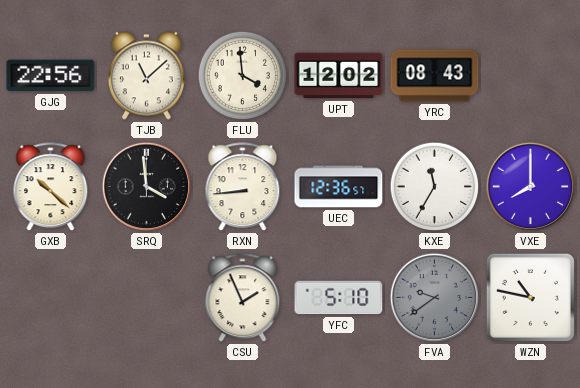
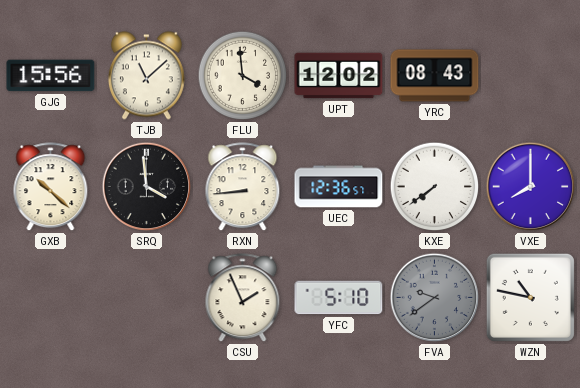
GJG: 22:56 -> 15:56 (51, 76)
KXE: 11:35 -> 7:39 (435, 187)
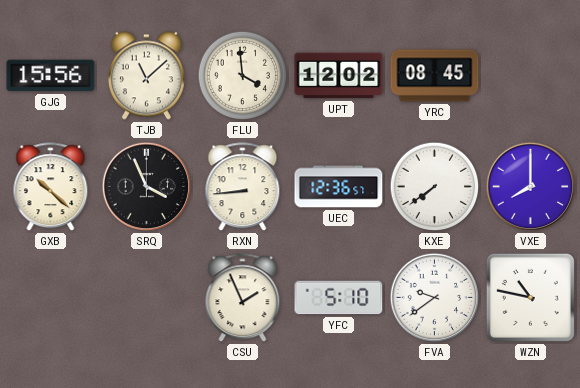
YRC: 08:43 -> 08:45 (435, 76)
SRQ: 3:59 -> 3:56 (147, 187)
FVA dial: grey -> white (435, 298)
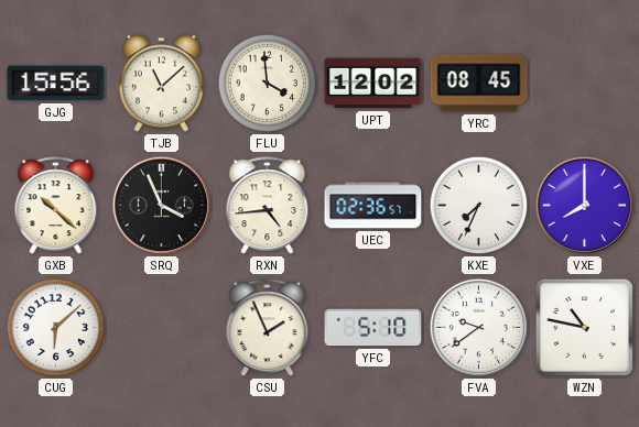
RXN: 8:44 -> 4:44 (268, 206)
UEC: 12:36 -> 02:36 (373, 206)
KXE: 7:39 -> 7:34 (479, 206)
CUG: none -> 6:08 (56, 328)
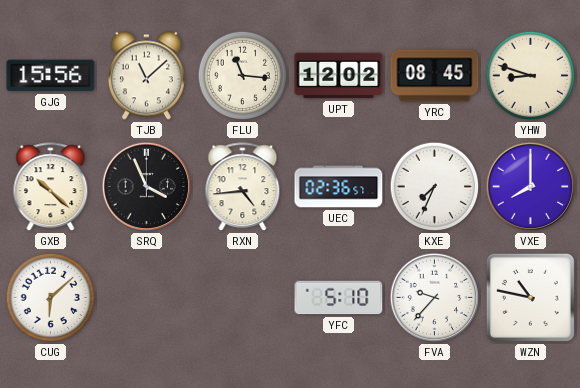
FLU: 3:59 -> 11:16 (243, 76)
YHW: none -> 8:48 (531, 76)
CSU: 1:56 -> none (268, 328)
FVA: 9:39 -> 9:37 (435, 298)
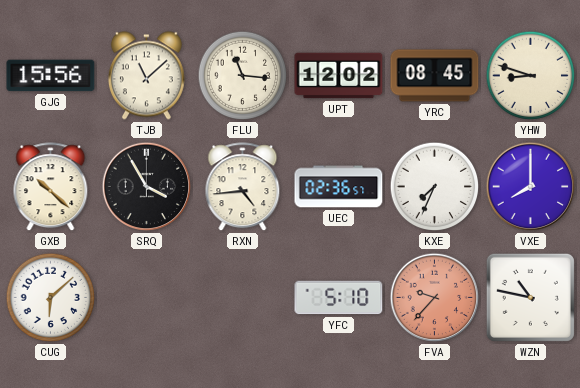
SRQ: 3:56 -> 3:55 (147, 187)
FVA dial: white -> salmon (435, 298)
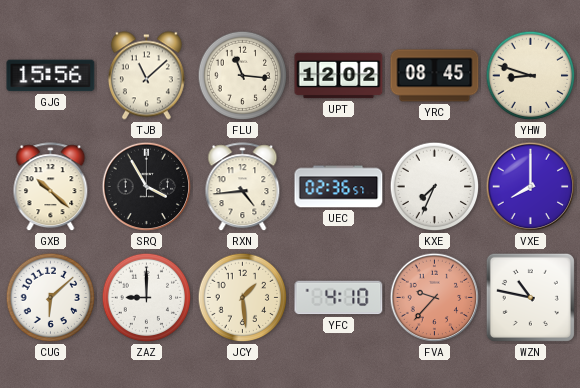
ZAZ: none -> 9:00 (147, 298)
JCY: none -> 1:29 (243, 298)
YFC: 5:10 -> 4:10 (339, 298)
